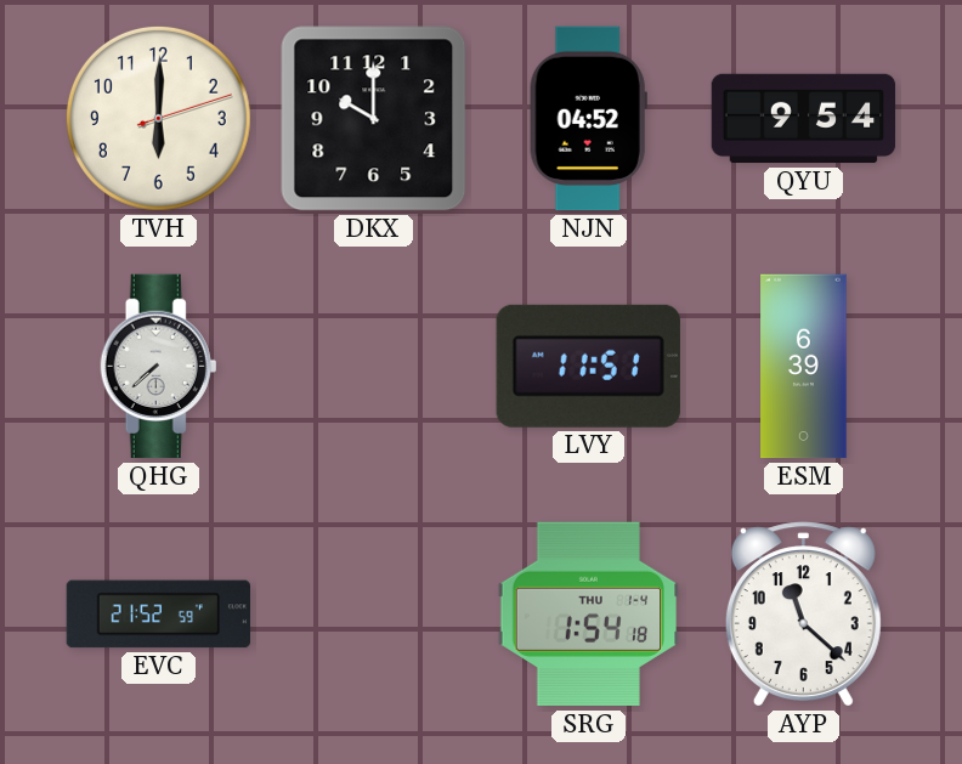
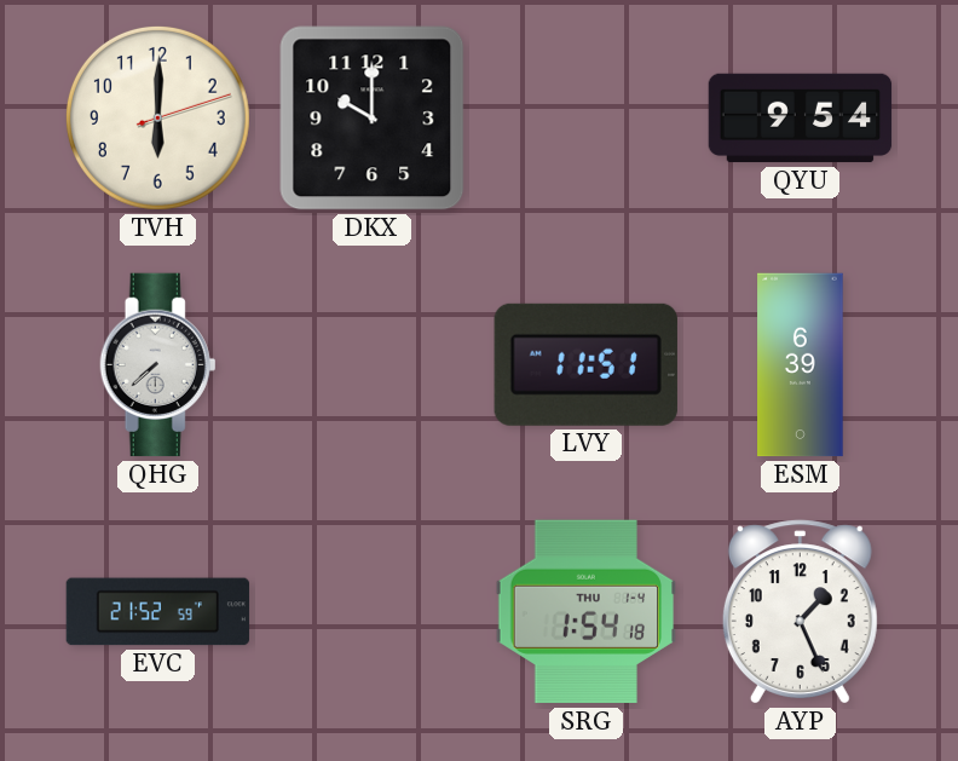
NJN: 04:52 -> none (588, 119)
AYP: 11:22 -> 1:26 (800, 612)
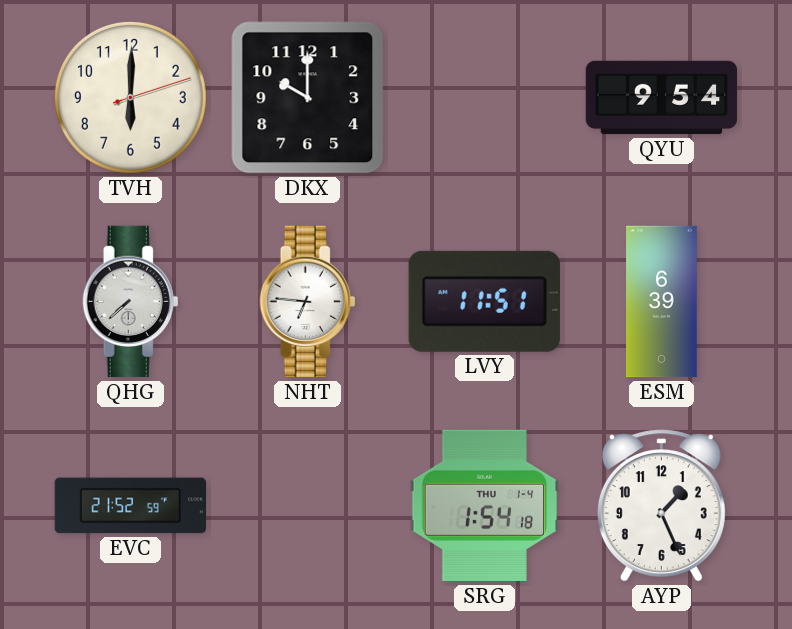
NHT: none -> 6:46 (308, 302)
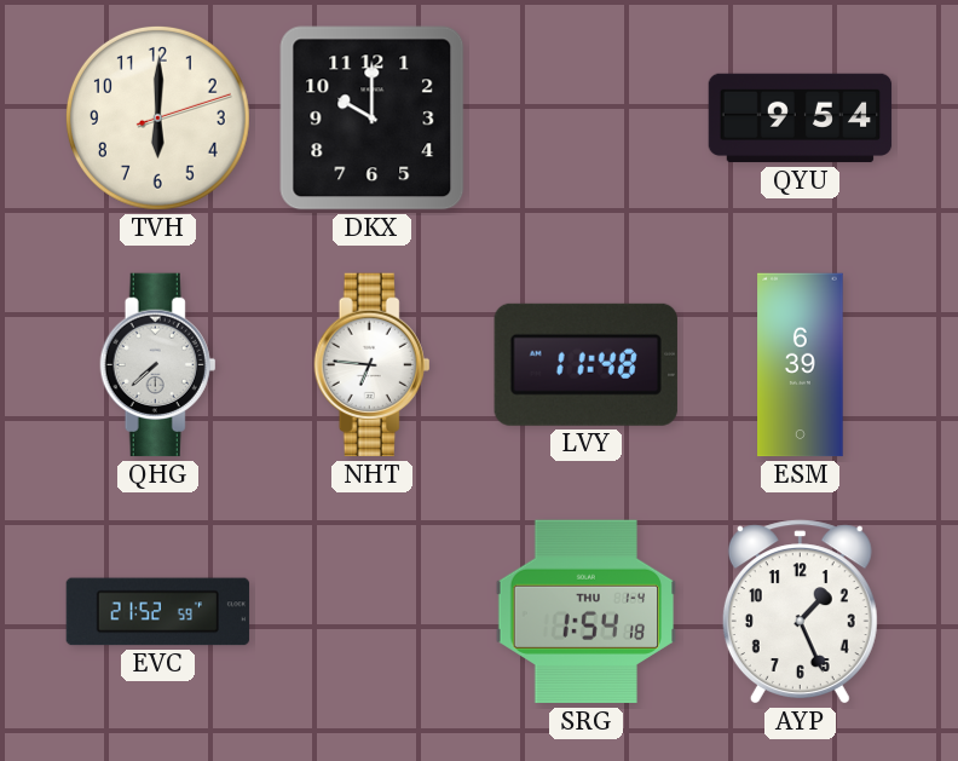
LVY: 11:51 -> 11:48 (585, 364)
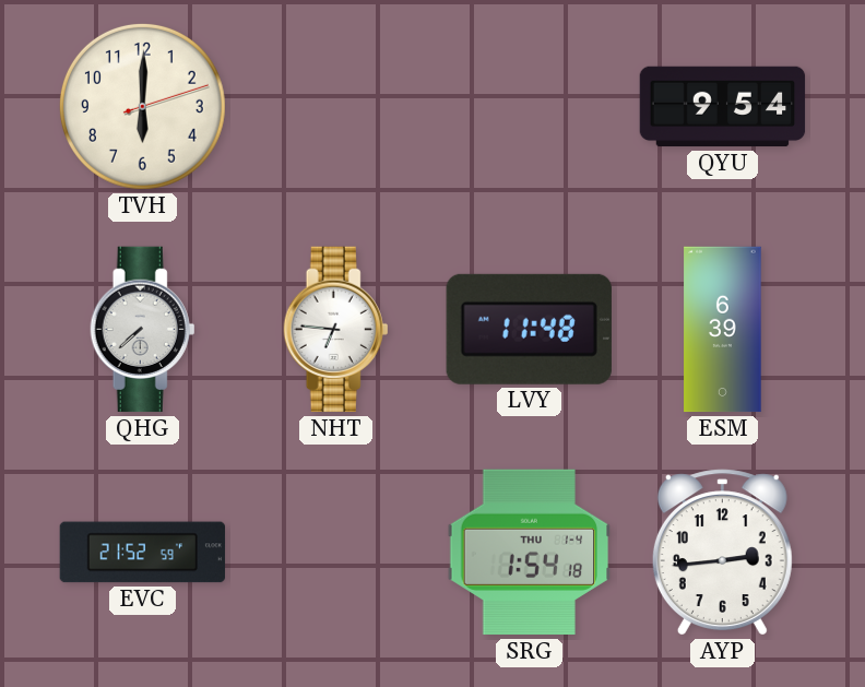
DKX: 10:00 -> none (373, 119)
AYP: 1:26 -> 2:44 (722, 553)
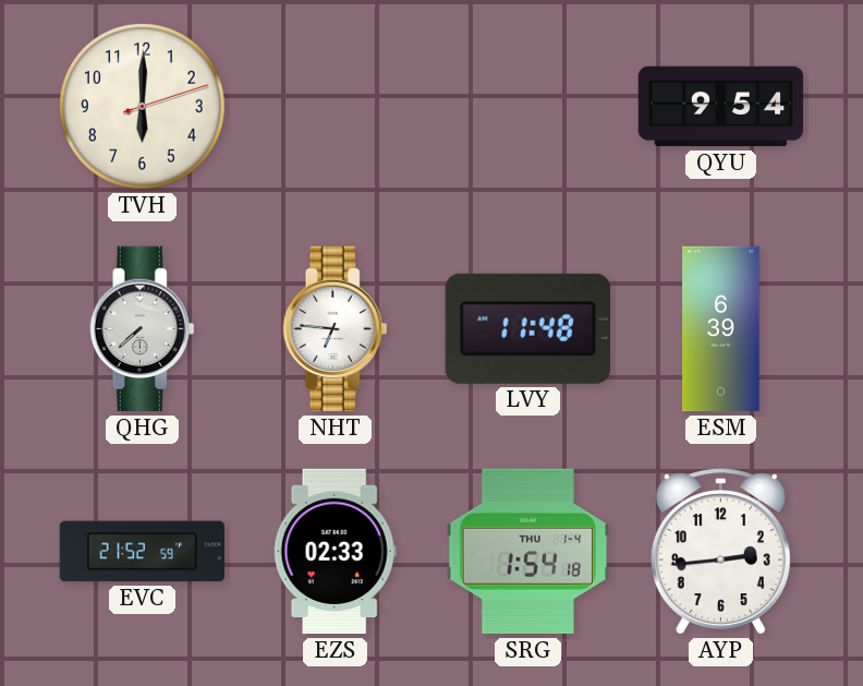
EZS: none -> 02:33 (335, 552)
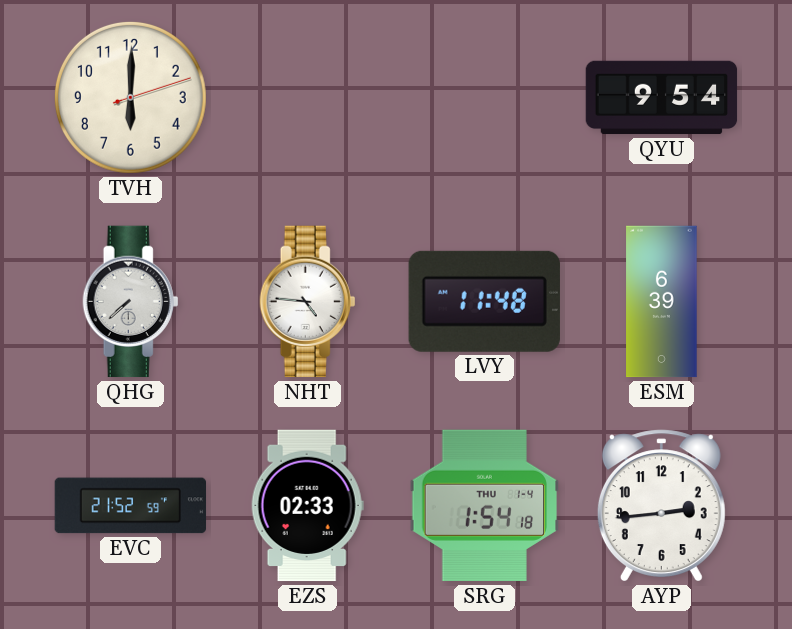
NHT: 6:46 -> 4:46 (308, 302)
